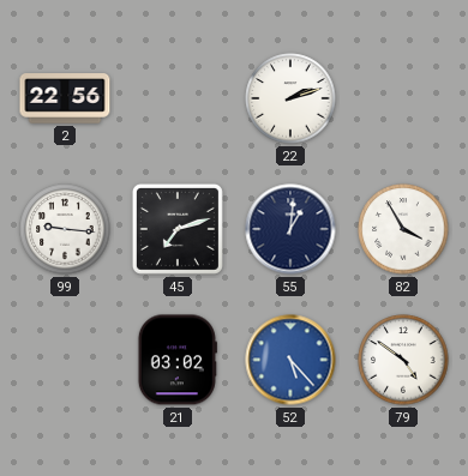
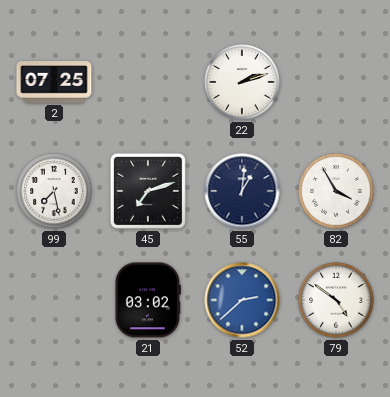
2: 22:56 -> 07:25 (54, 82)
99: 9:16 -> 7:28 (54, 191)
52: 5:23 -> 2:38 (242, 300)
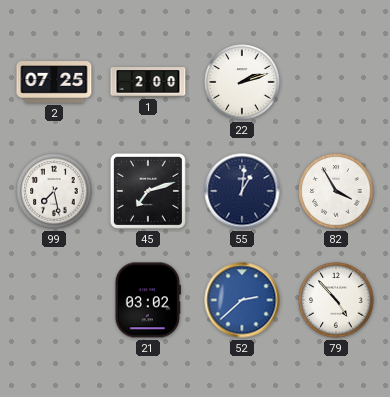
1: none -> 2:00 (148, 82)
79: 4:51 -> 4:53 (336, 300)
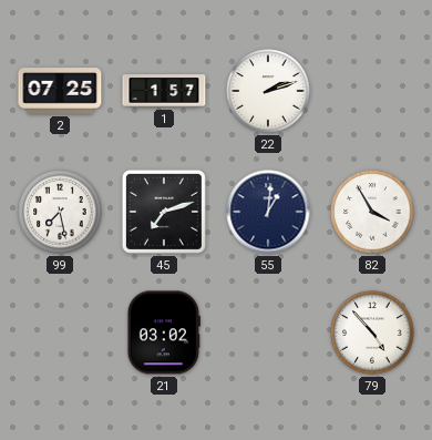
1: 2:00 -> 1:57 (164, 91)
52: 2:38 -> none (242, 300)
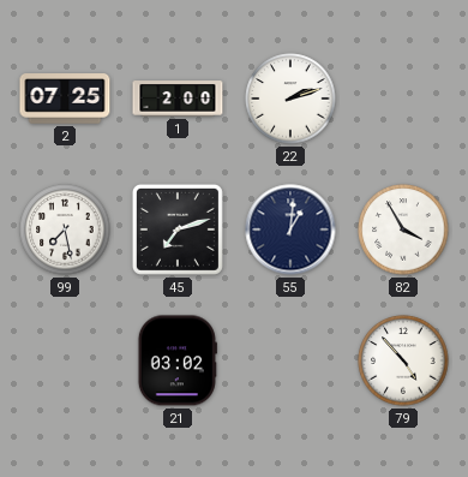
1: 1:57 -> 2:00 (178, 99)
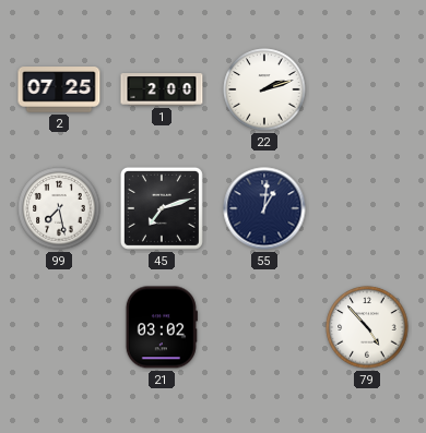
82: 3:55 -> none (403, 229)
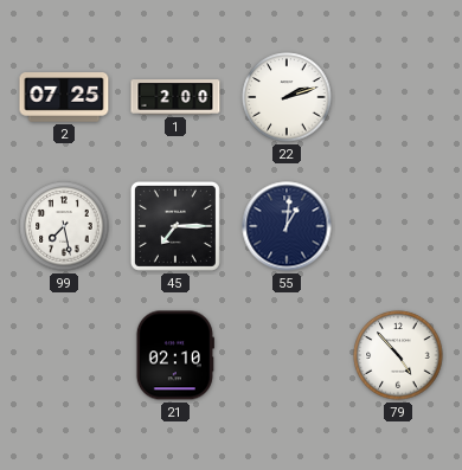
45: 7:12 -> 7:15 (175, 226)
21: 03:02 -> 02:10 (175, 355)
